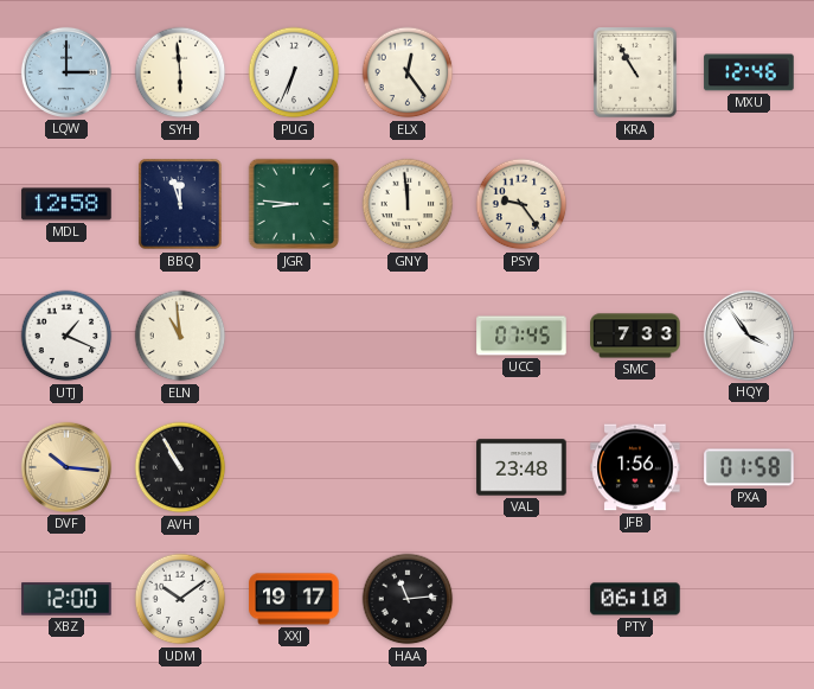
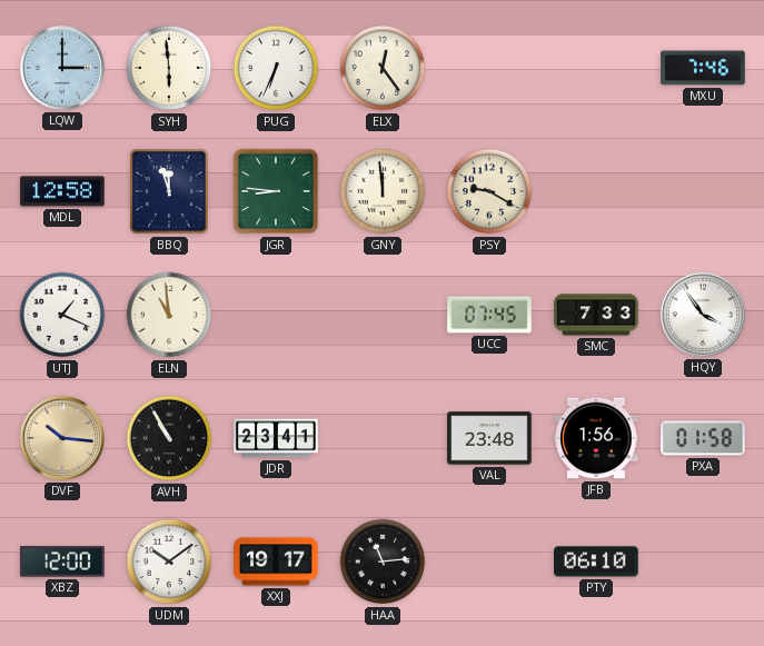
KRA: 10:55 -> none (635, 72)
MXU: 12:46 -> 7:46 (703, 68)
PSY: 9:24 -> 9:20 (489, 191)
JDR: none -> 23:41 (276, 438)
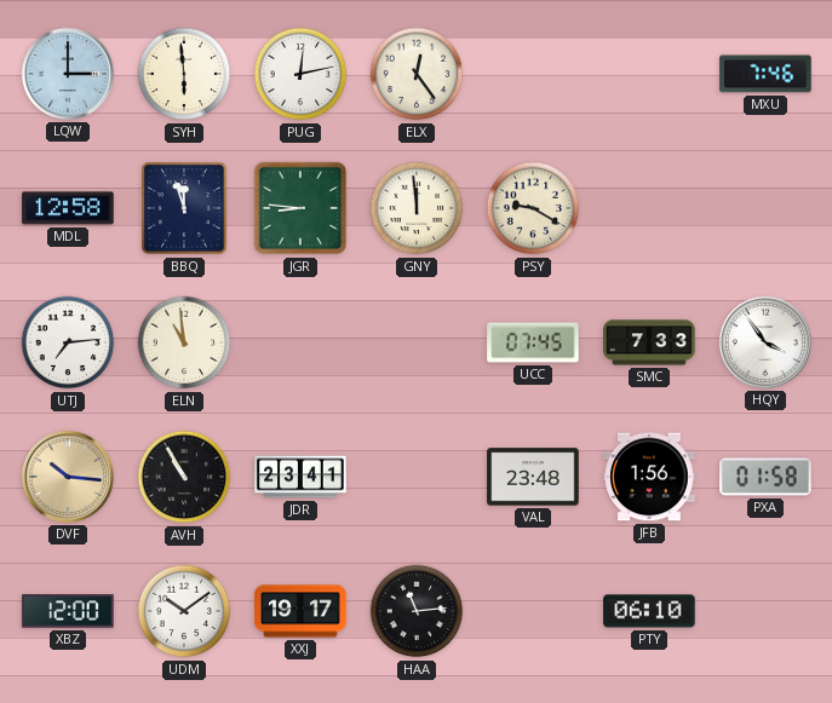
PUG: 6:34 -> 12:13 (300, 74)
UTJ: 1:19 -> 7:14 (68, 342)
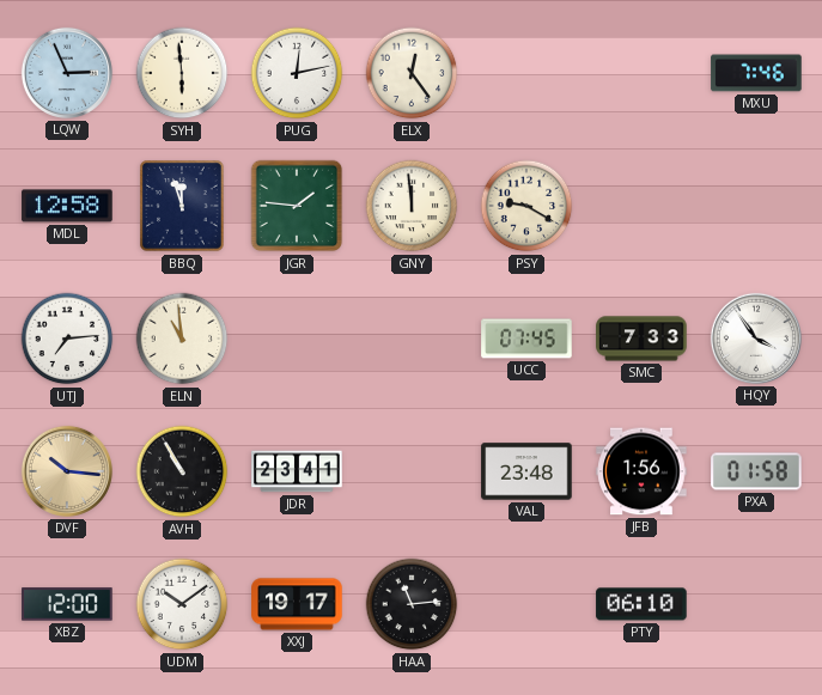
LQW: 3:00 -> 2:56 (67, 73)
JGR: 8:46 -> 1:46 (297, 206)
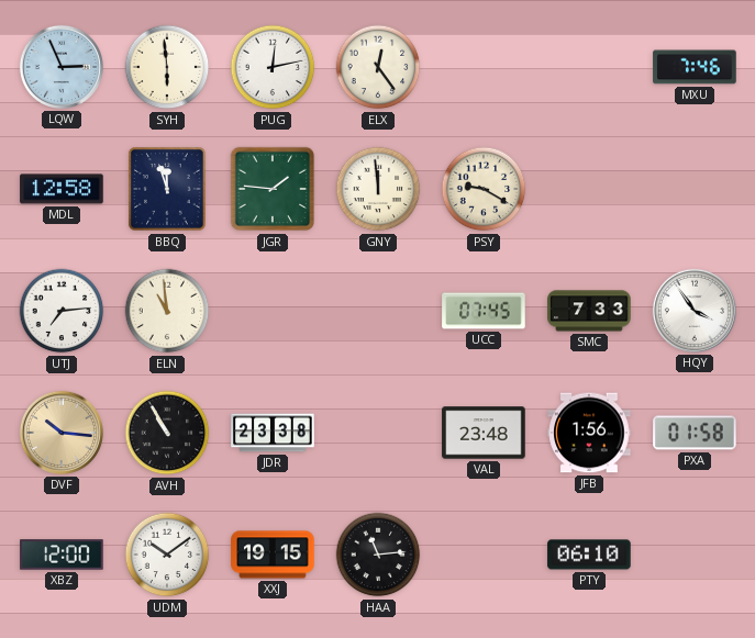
JDR: 23:41 -> 23:38 (273, 433)
XXJ: 19:17 -> 19:15 (273, 555)
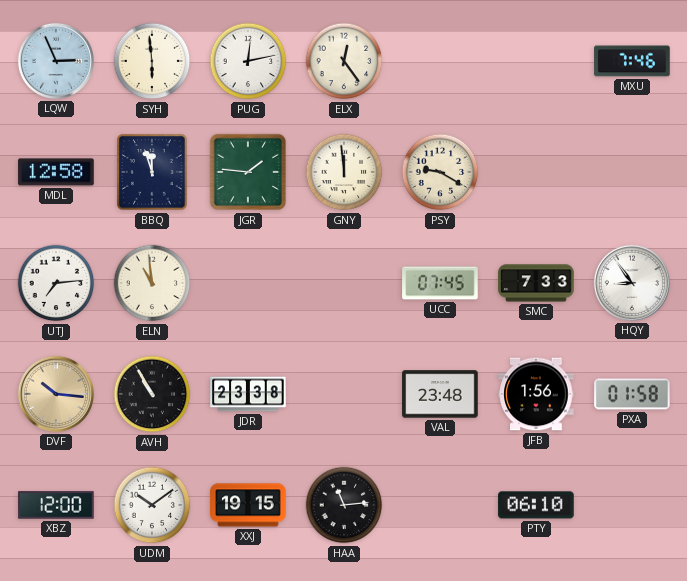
HQY: 3:54 -> 8:54 (632, 283)
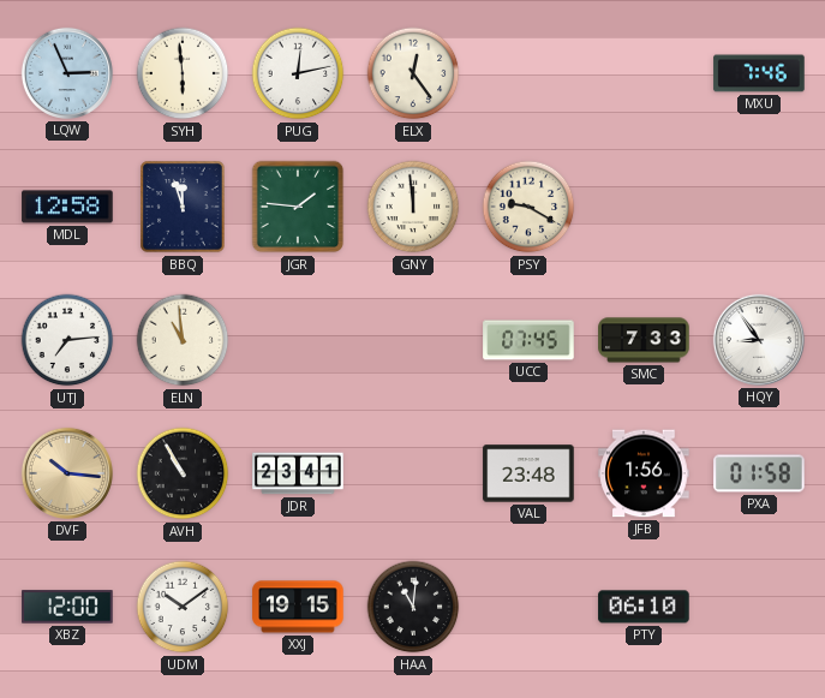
JDR: 23:38 -> 23:41 (298, 473)
HAA: 11:14 -> 11:01 (413, 607)
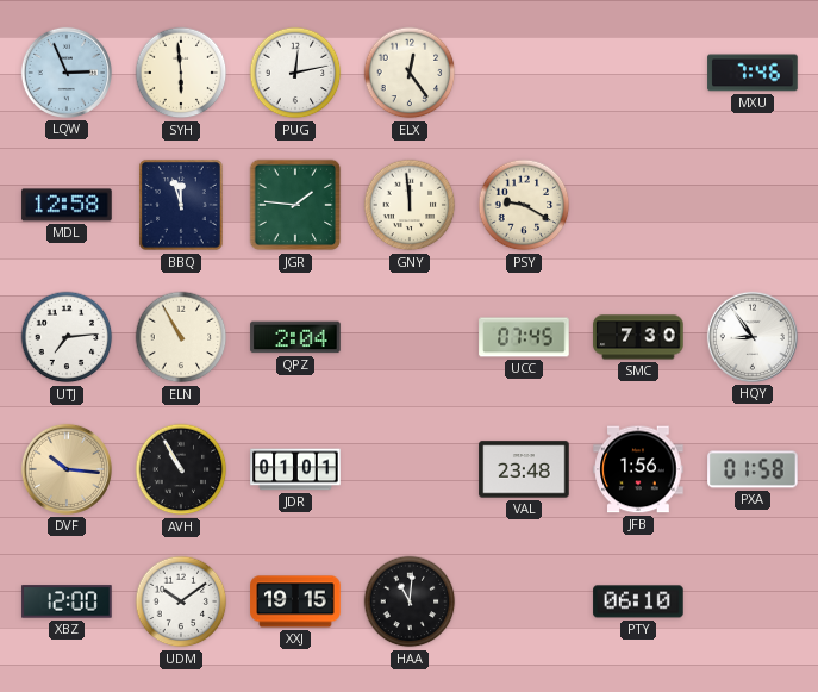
ELN: 10:59 -> 10:55 (181, 337)
QPZ: none -> 2:04 (295, 337)
SMC: 7:33 -> 7:30 (638, 337)
JDR: 23:41 -> 01:01 (295, 469)
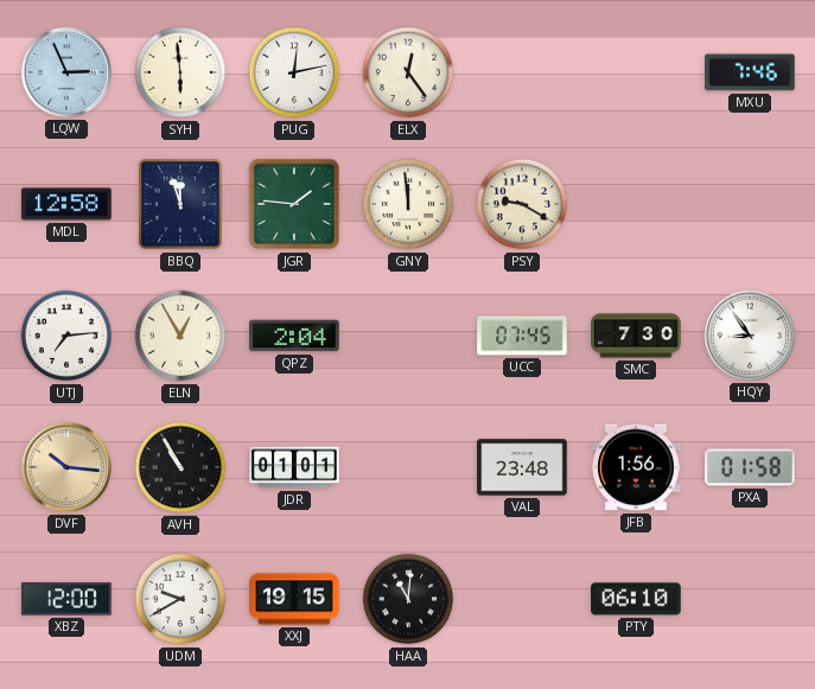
ELN: 10:55 -> 12:55 (180, 336)
UDM: 10:09 -> 9:40 (180, 599)
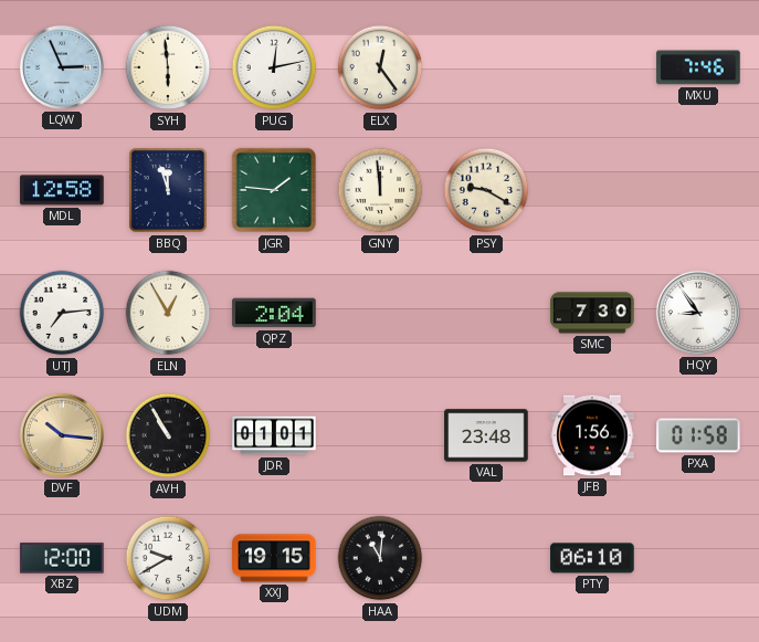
UCC: 07:45 -> none (522, 336)
